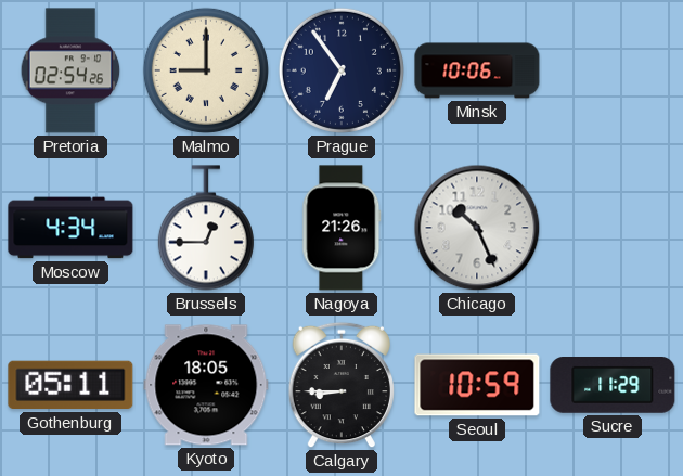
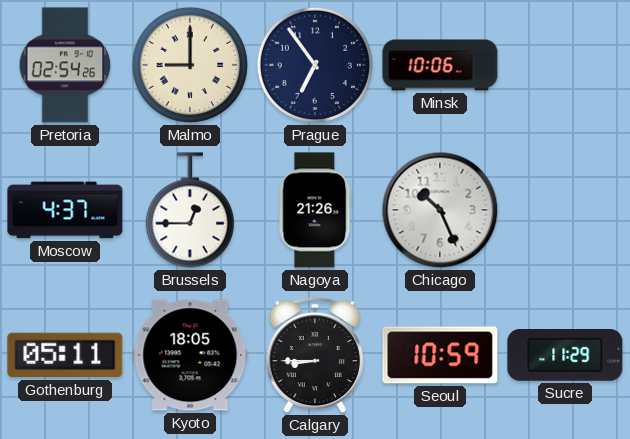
Moscow: 4:34 -> 4:37 (65, 210)
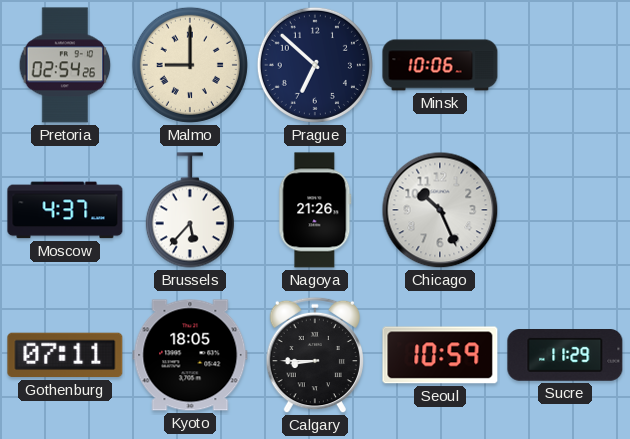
Prague: 6:54 -> 6:52 (315, 65)
Brussels: 12:45 -> 5:37 (190, 210)
Gothenburg: 05:11 -> 07:11 (65, 355)
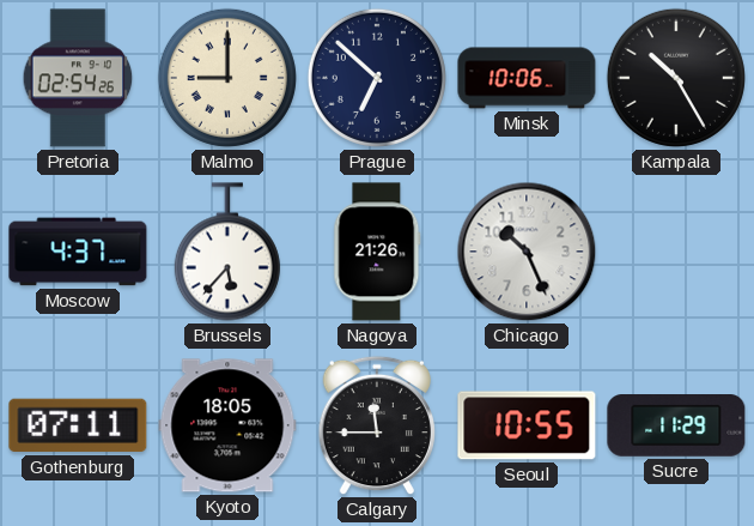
Kampala: none -> 10:25 (676, 78)
Calgary: 8:45 -> 11:45 (376, 425)
Seoul: 10:59 -> 10:55 (527, 425)
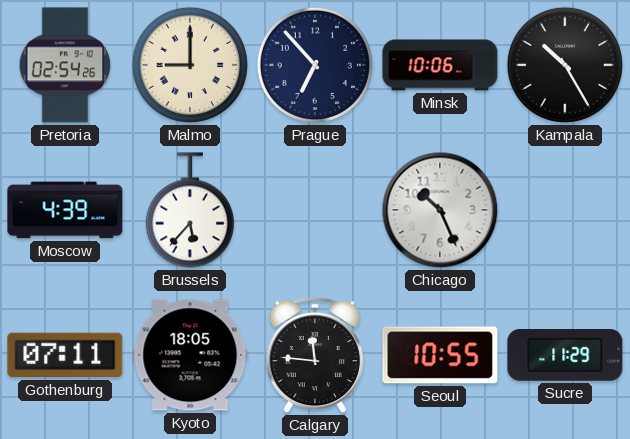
Prague: 6:52 -> 6:53 (315, 65)
Moscow: 4:37 -> 4:39 (65, 210)
Nagoya: 21:26 -> none (377, 252)
Calgary: 11:45 -> 11:46 (314, 355)
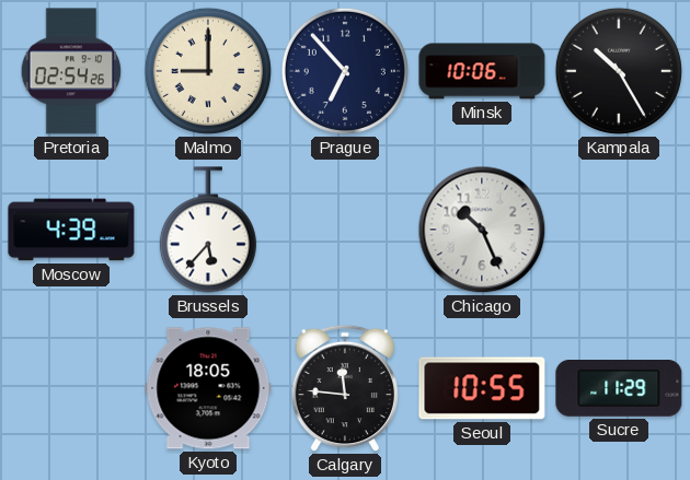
Gothenburg: 07:11 -> none (65, 355)
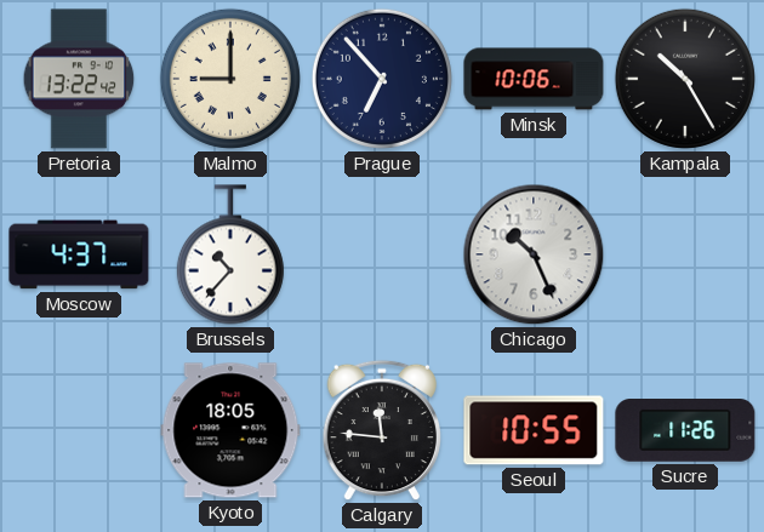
Pretoria: 02:54 -> 13:22 (79, 79)
Moscow: 4:39 -> 4:37 (79, 254)
Brussels: 5:37 -> 10:37 (230, 254)
Sucre: 11:29 -> 11:26 (685, 431)
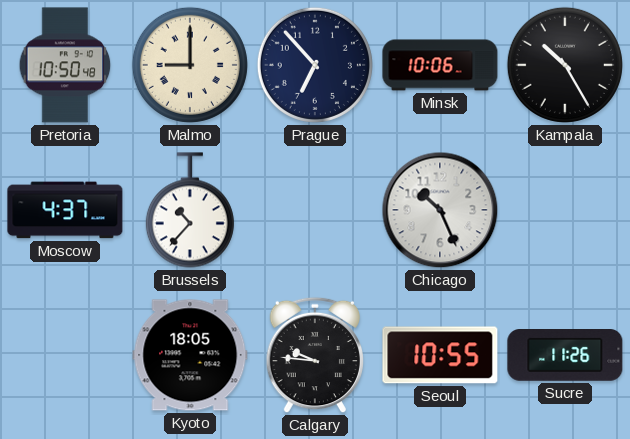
Pretoria: 13:22 -> 10:50 (65, 65)
Calgary: 11:46 -> 9:46 (314, 355)
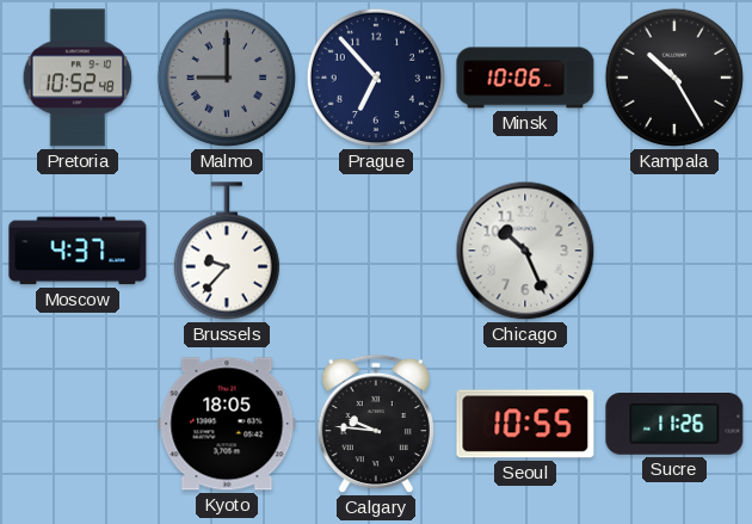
Pretoria: 10:50 -> 10:52 (78, 78)
Malmo dial: cream -> grey (227, 78)
Brussels: 10:37 -> 9:37 (227, 251)
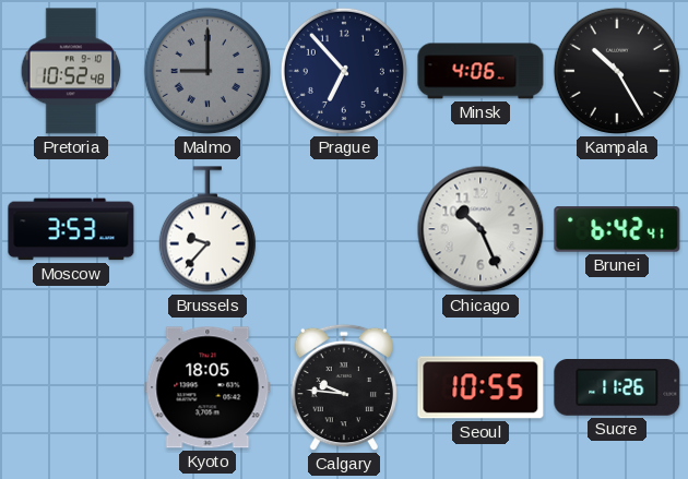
Minsk: 10:06 -> 4:06 (481, 71)
Moscow: 4:37 -> 3:53 (71, 229)
Brunei: none -> 6:42 (617, 229)
